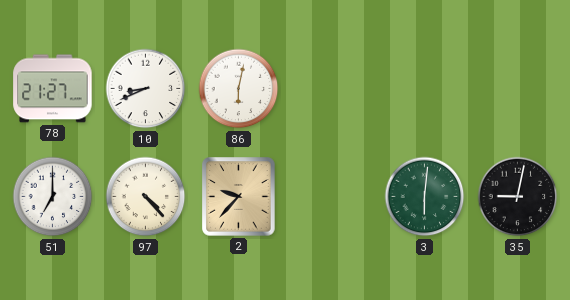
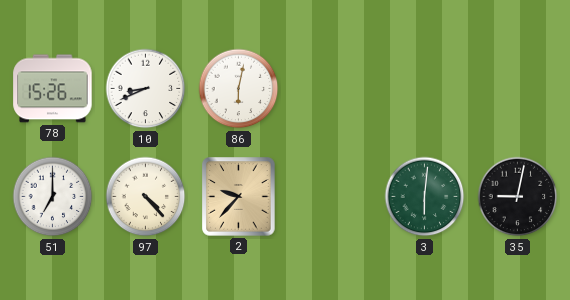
78: 21:27 -> 15:26 (53, 89)
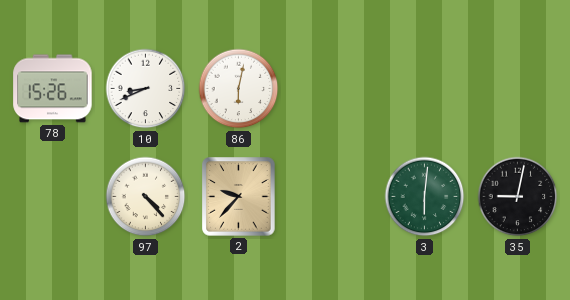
51: 7:00 -> none (53, 197)
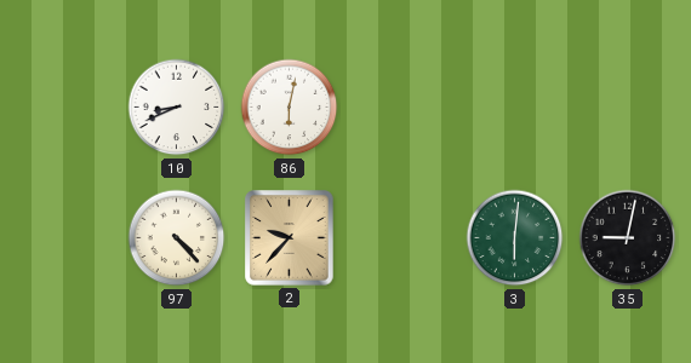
78: 15:26 -> none (53, 89)
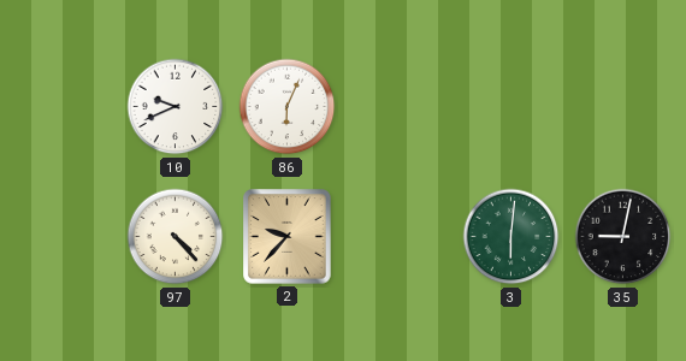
10: 8:41 -> 9:41 (176, 107)
86: 6:02 -> 6:04 (288, 107)
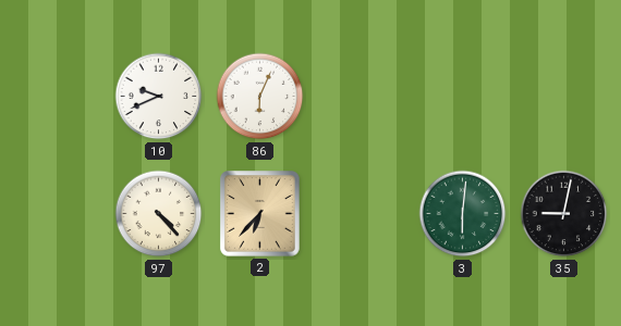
2: 9:37 -> 6:37 (260, 214)
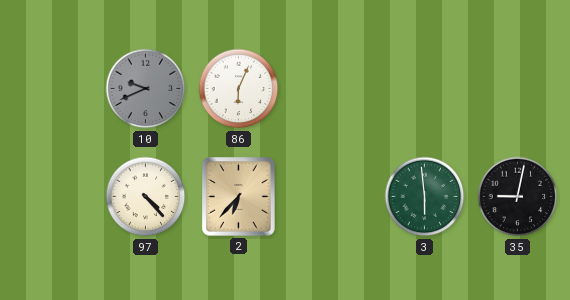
10 dial: white -> grey (146, 89)
3: 6:01 -> 5:59 (425, 197)
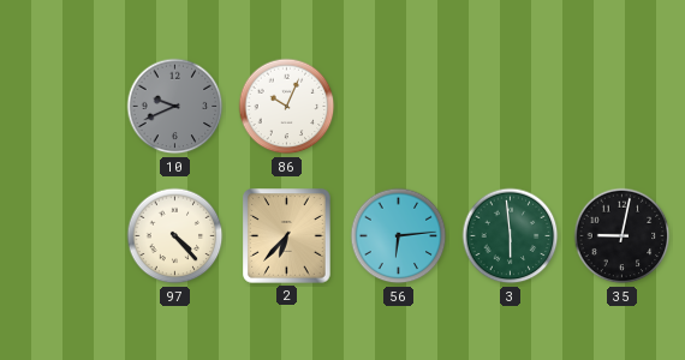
86: 6:04 -> 10:04 (287, 107)
56: none -> 6:14 (399, 236)
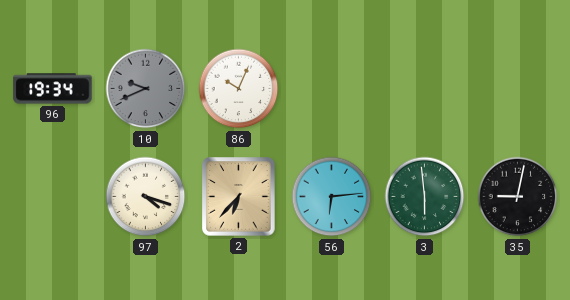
96: none -> 19:34 (53, 89)
97: 4:23 -> 4:18 (146, 197)
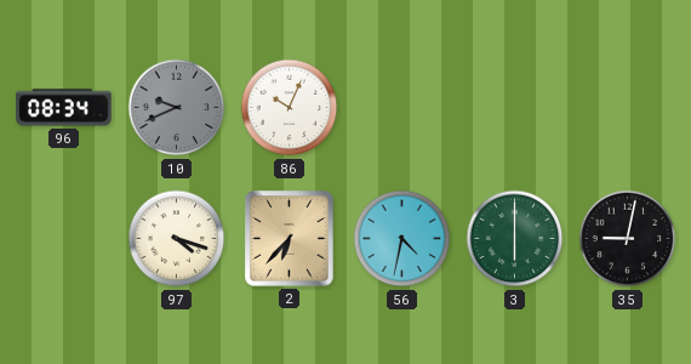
96: 19:34 -> 08:34 (64, 108)
56: 6:14 -> 4:32 (402, 239)
3: 5:59 -> 6:00 (515, 239)
